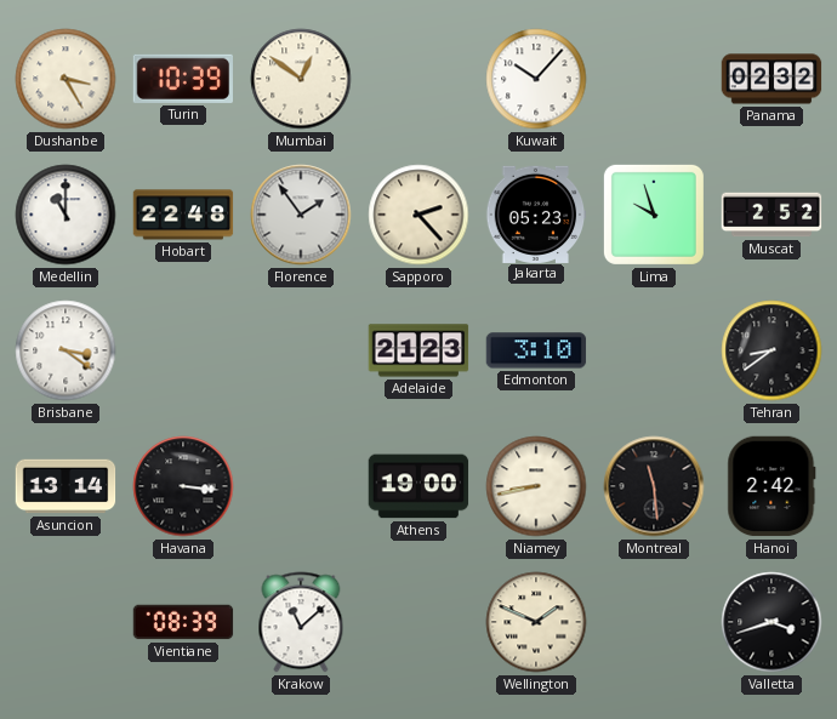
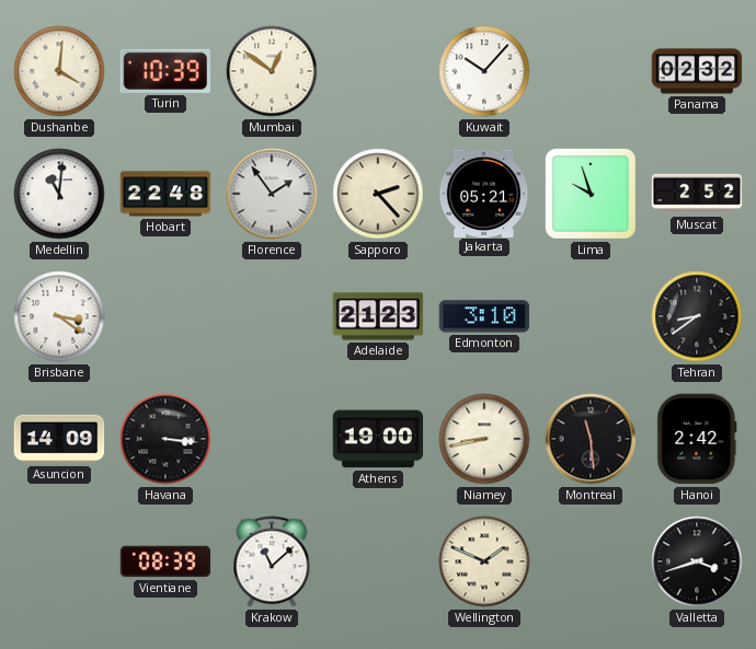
Dushanbe: 3:25 -> 4:01 (59, 71)
Medellin: 11:00 -> 11:01 (59, 194)
Jakarta: 05:23 -> 05:21 (484, 193)
Asuncion: 13:14 -> 14:09 (59, 439)
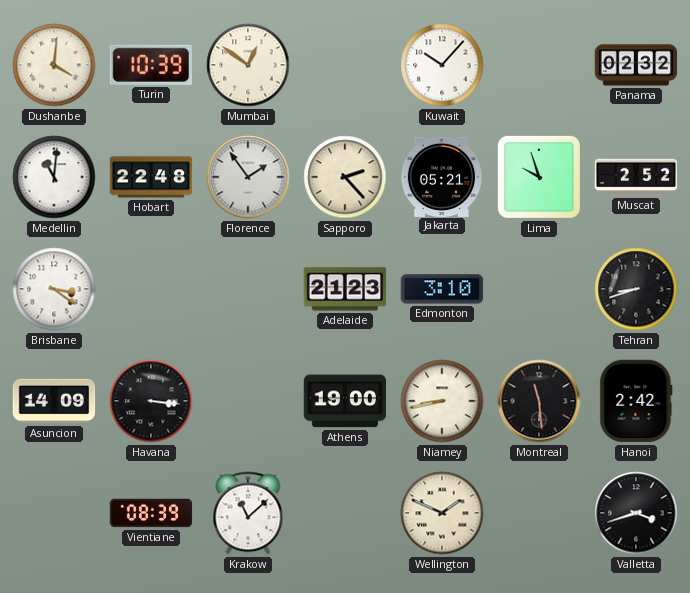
Tehran: 8:39 -> 8:42 (636, 289)
